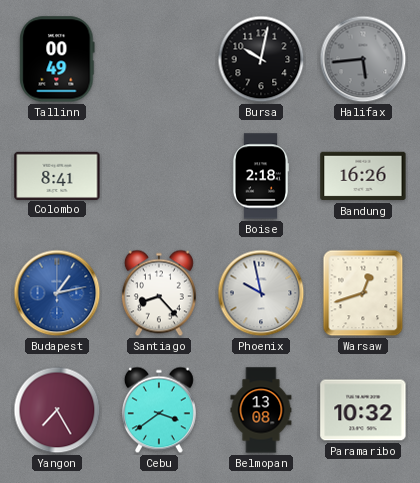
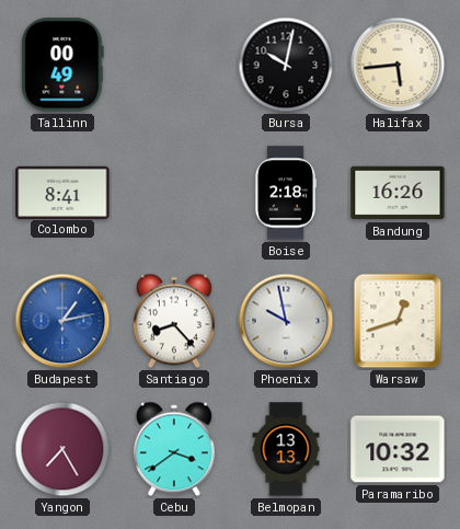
Halifax dial: grey -> cream (398, 65)
Belmopan: 13:08 -> 13:13 (286, 449)
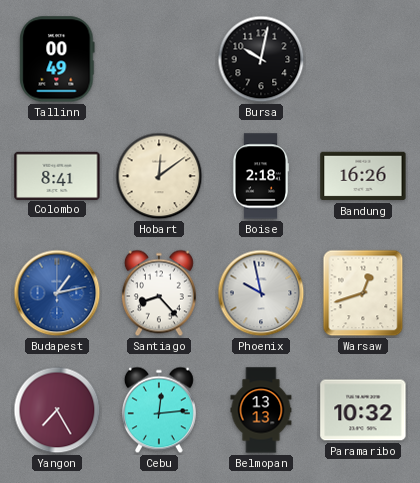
Halifax: 5:44 -> none (398, 65)
Hobart: none -> 12:09 (159, 176)
Cebu: 3:39 -> 12:14 (159, 410)
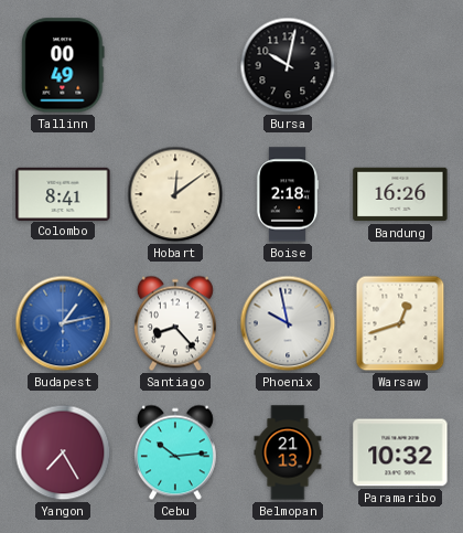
Cebu: 12:14 -> 10:14 (175, 452)
Belmopan: 13:13 -> 21:13 (288, 452)
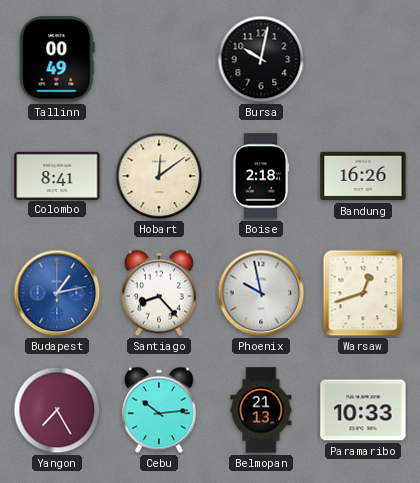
Paramaribo: 10:32 -> 10:33 (363, 410)
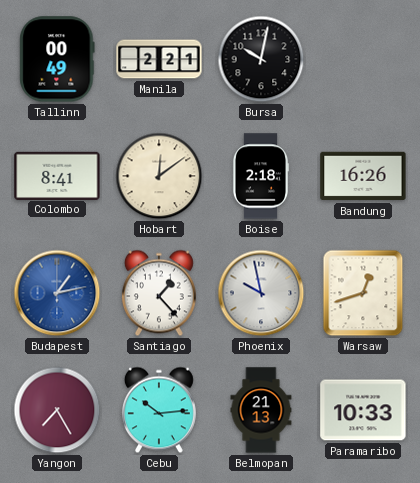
Manila: none -> 2:21 (159, 59)
Santiago: 8:23 -> 1:23 (159, 293)
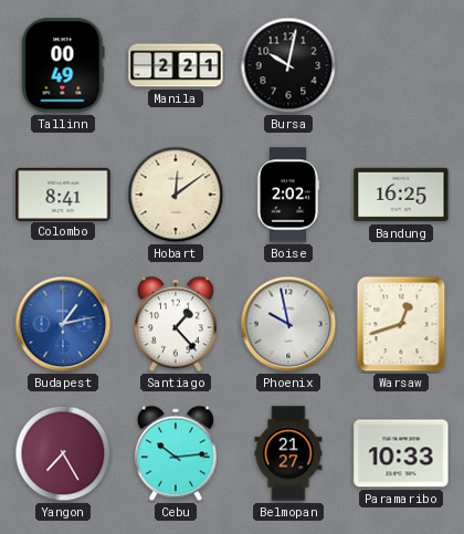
Boise: 2:18 -> 2:02 (288, 195)
Bandung: 16:26 -> 16:25 (401, 195)
Belmopan: 21:13 -> 21:27 (288, 453)
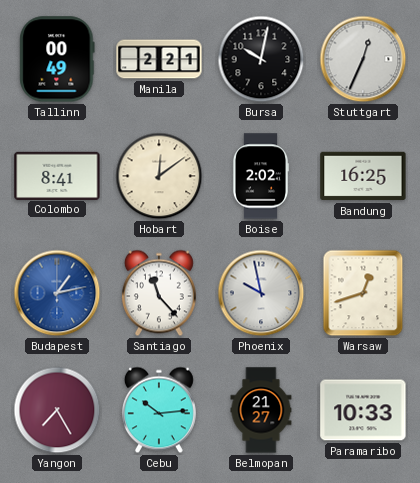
Stuttgart: none -> 12:34 (363, 59)
Santiago: 1:23 -> 11:23 (159, 293)
